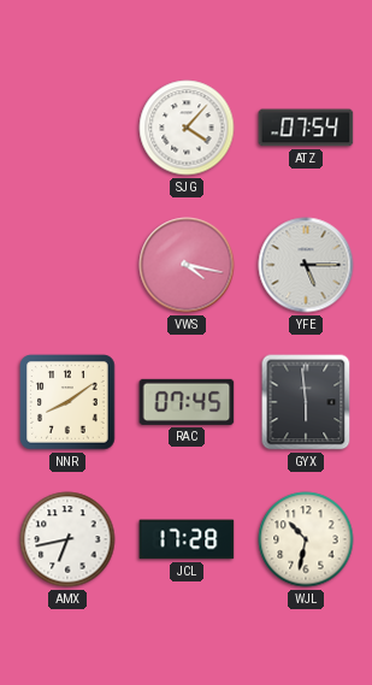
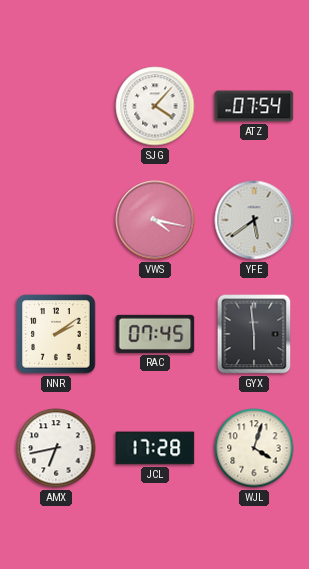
YFE: 5:15 -> 5:39 (254, 220)
NNR: 8:09 -> 2:09 (56, 334)
WJL: 10:32 -> 4:03 (254, 448)
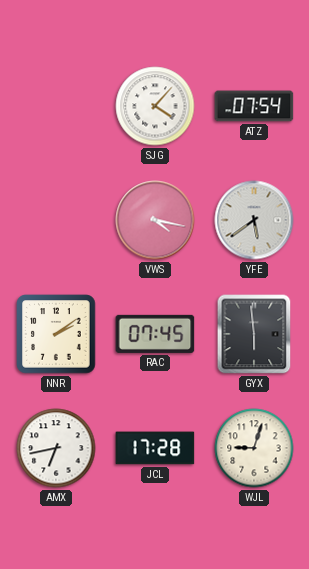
WJL: 4:03 -> 9:03 (254, 448)
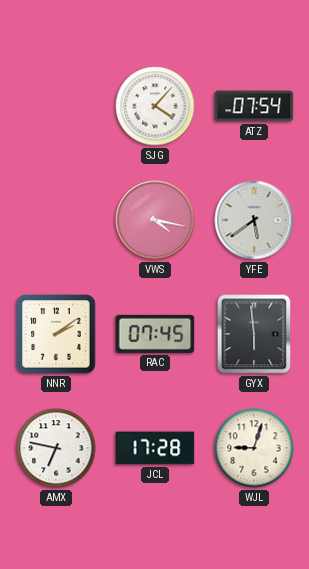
AMX: 6:43 -> 6:47 (56, 448)
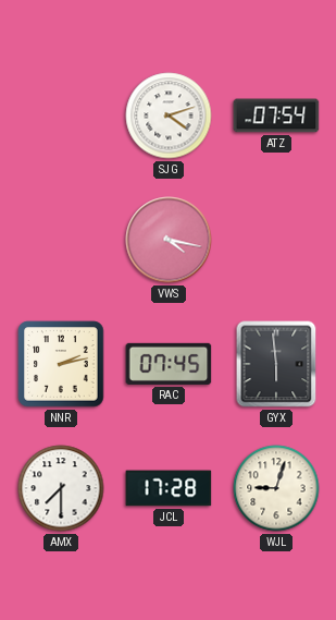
SJG: 4:07 -> 4:12 (169, 116)
YFE: 5:39 -> none (254, 220)
NNR: 2:09 -> 2:13 (61, 364)
AMX: 6:47 -> 7:30 (61, 488)
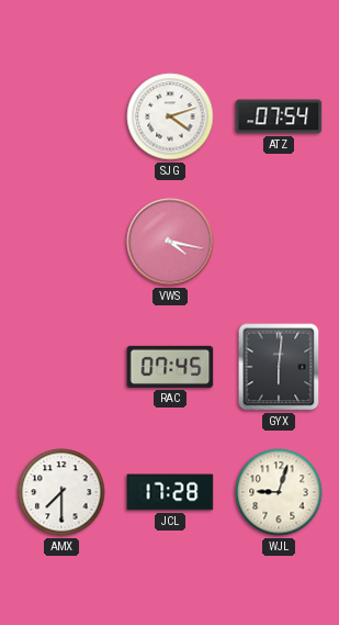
NNR: 2:13 -> none (61, 364)
GYX: 5:59 -> 6:01 (279, 367)
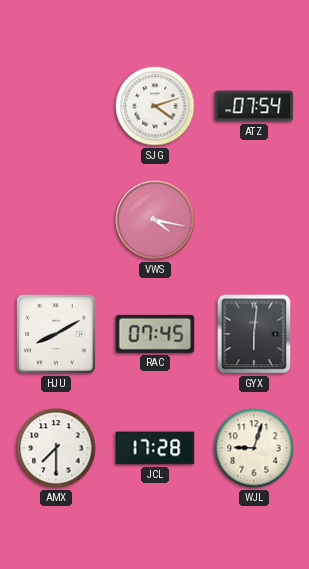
HJU: none -> 8:10 (56, 334)
